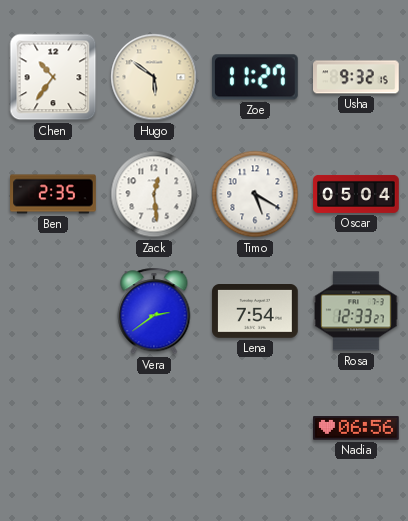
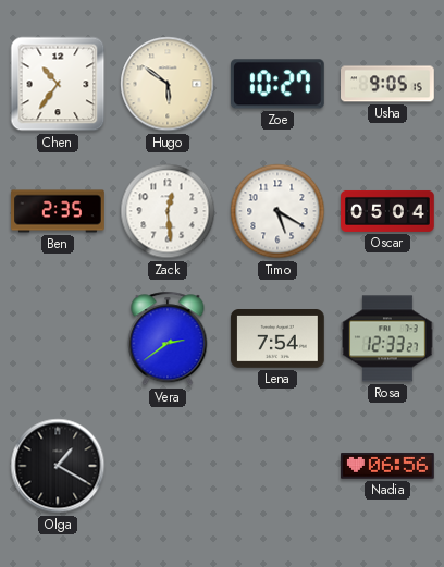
Zoe: 11:27 -> 10:27 (279, 84)
Usha: 9:32 -> 9:05 (388, 84)
Olga: none -> 1:20 (58, 466)
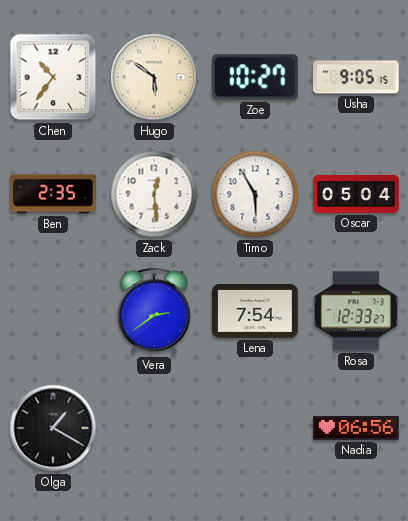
Timo: 5:20 -> 5:55 (255, 194)
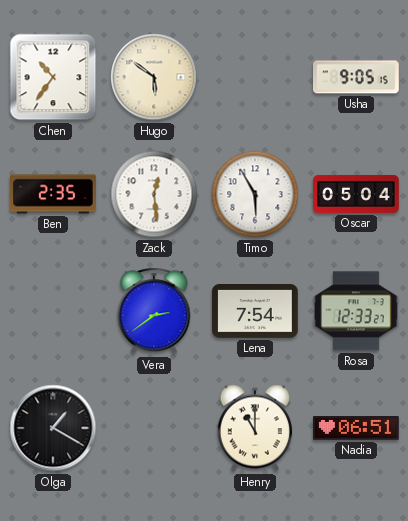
Zoe: 10:27 -> none (256, 77)
Henry: none -> 11:00 (254, 428)
Nadia: 06:56 -> 06:51 (357, 428)
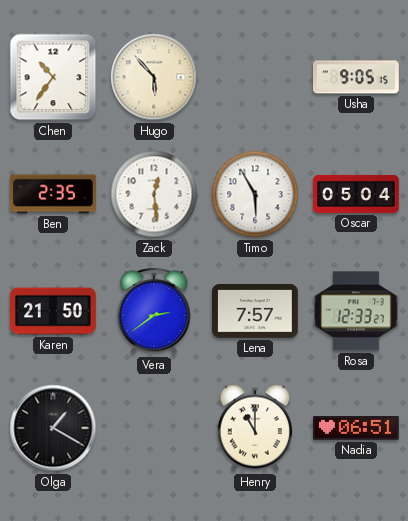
Hugo: 5:51 -> 5:53 (154, 77)
Karen: none -> 21:50 (53, 311)
Lena: 7:54 -> 7:57 (255, 312)
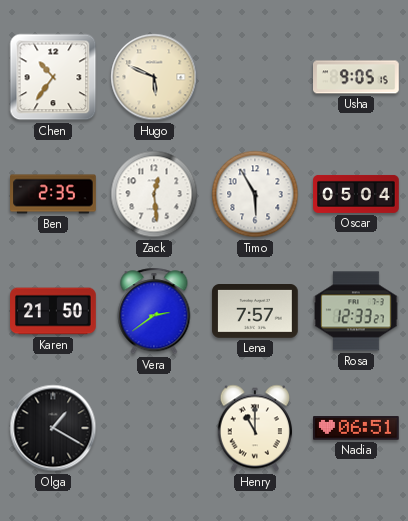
Hugo: 5:53 -> 5:49 (154, 77)
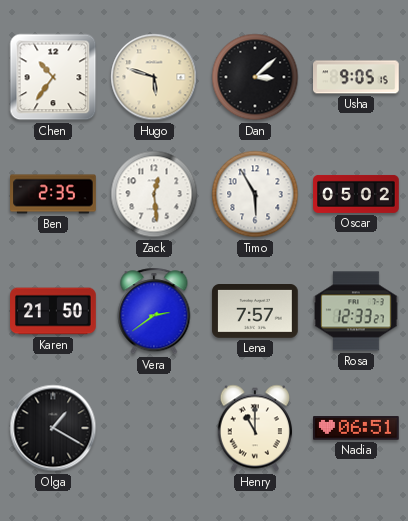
Hugo: 5:49 -> 5:48 (154, 77)
Dan: none -> 3:08 (255, 77)
Oscar: 05:04 -> 05:02 (356, 194)
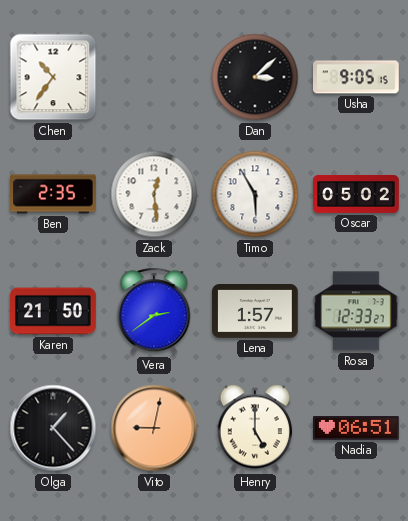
Hugo: 5:48 -> none (154, 77)
Lena: 7:57 -> 1:57 (255, 312)
Olga: 1:20 -> 1:23 (53, 428)
Vito: none -> 9:02 (154, 428)
Henry: 11:00 -> 5:00 (254, 428)
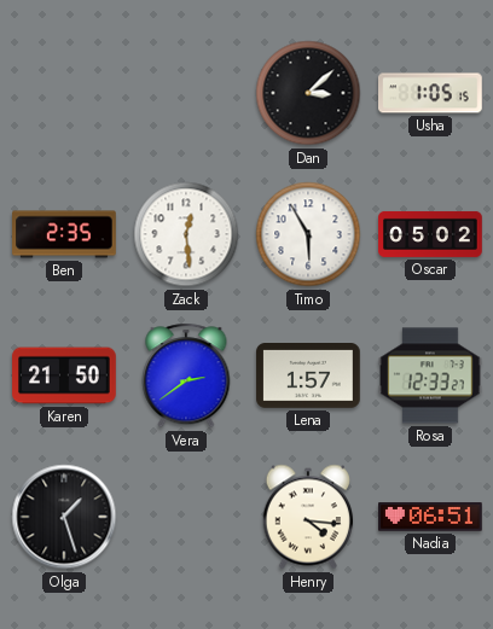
Chen: 10:36 -> none (53, 77)
Usha: 9:05 -> 1:05 (431, 93)
Olga: 1:23 -> 1:27 (64, 517)
Vito: 9:02 -> none (154, 428)
Henry: 5:00 -> 4:16 (307, 517)
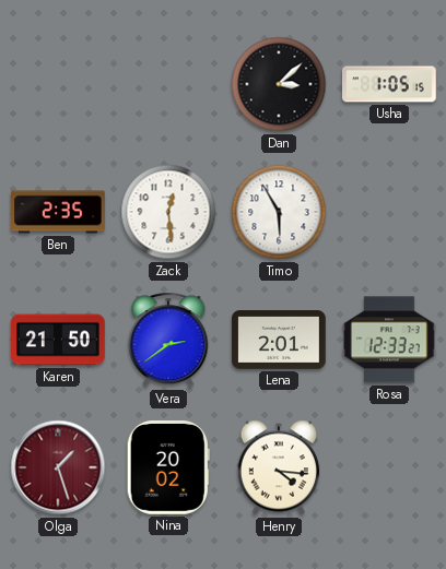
Oscar: 05:02 -> none (430, 234)
Lena: 1:57 -> 2:01 (279, 341)
Olga dial: black -> burgundy (58, 467)
Nina: none -> 20:02 (168, 469)
Nadia: 06:51 -> none (431, 517)
